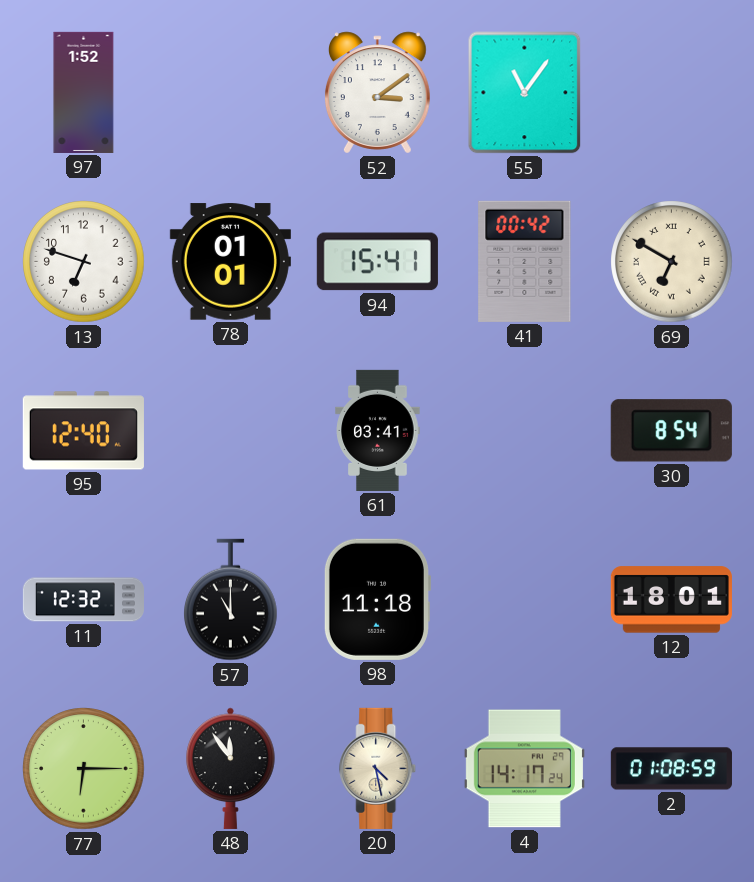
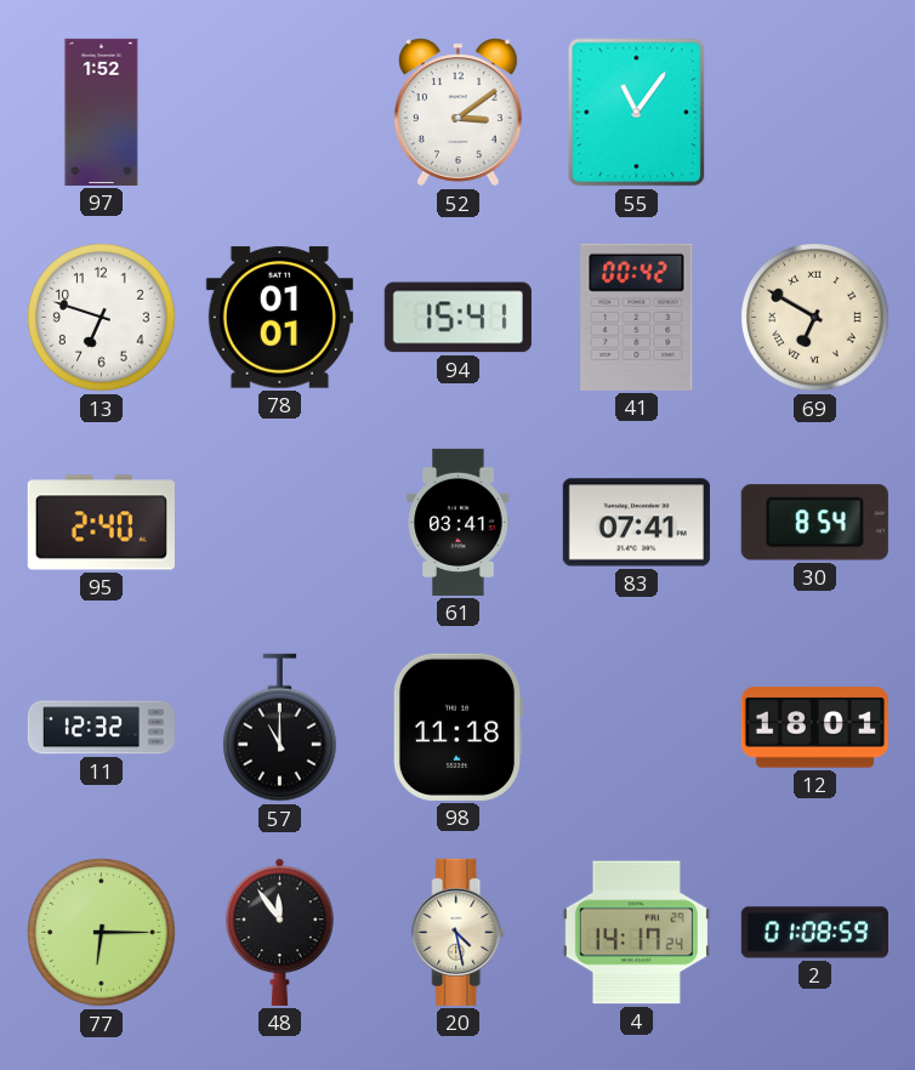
95: 12:40 -> 2:40 (101, 523)
83: none -> 07:41 (636, 523)
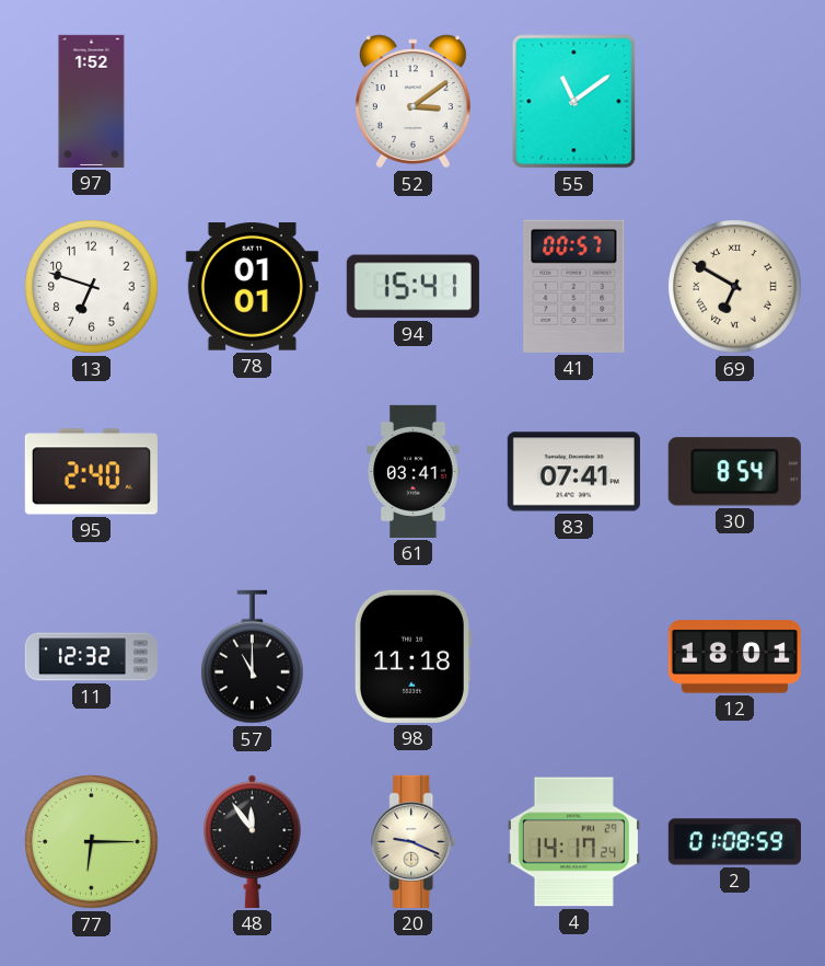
55: 11:06 -> 11:09 (574, 102)
41: 00:42 -> 00:57 (574, 286)
20: 4:28 -> 9:19 (414, 841)
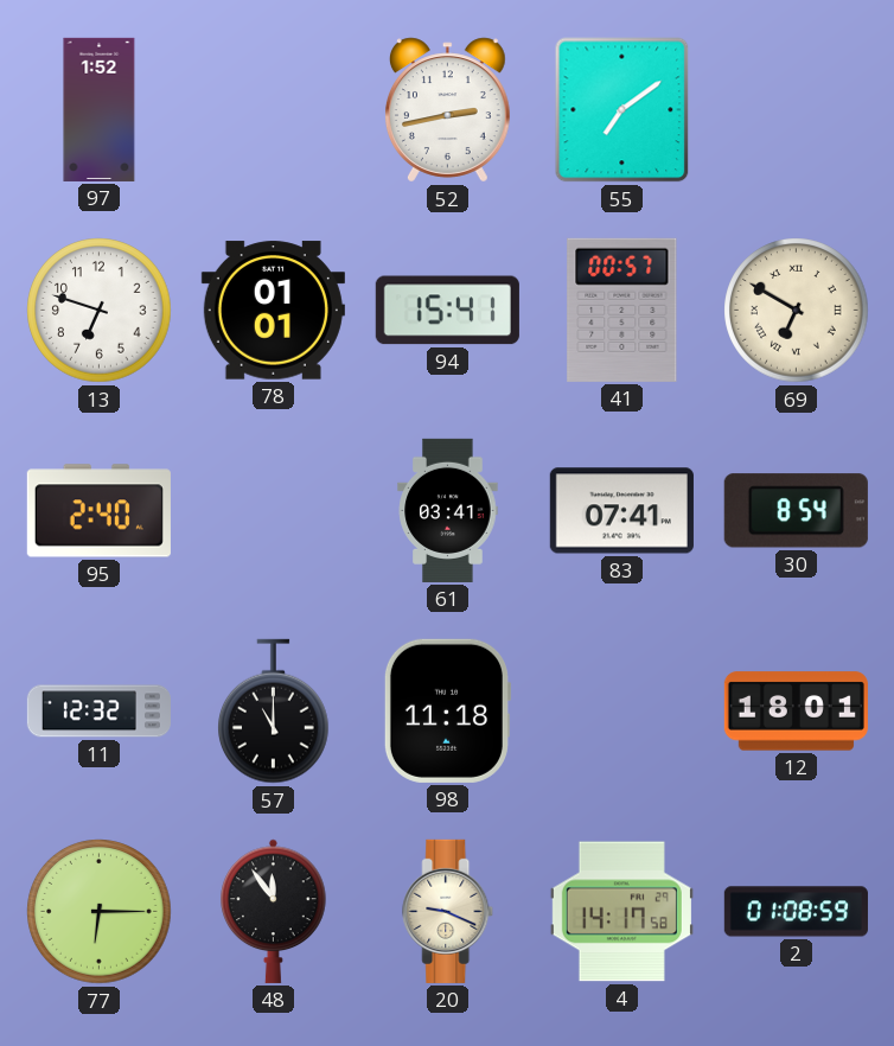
52: 3:09 -> 2:43 (447, 110)
55: 11:09 -> 7:09 (622, 110)
4: 14:17:24 -> 14:17:58 (621, 912)
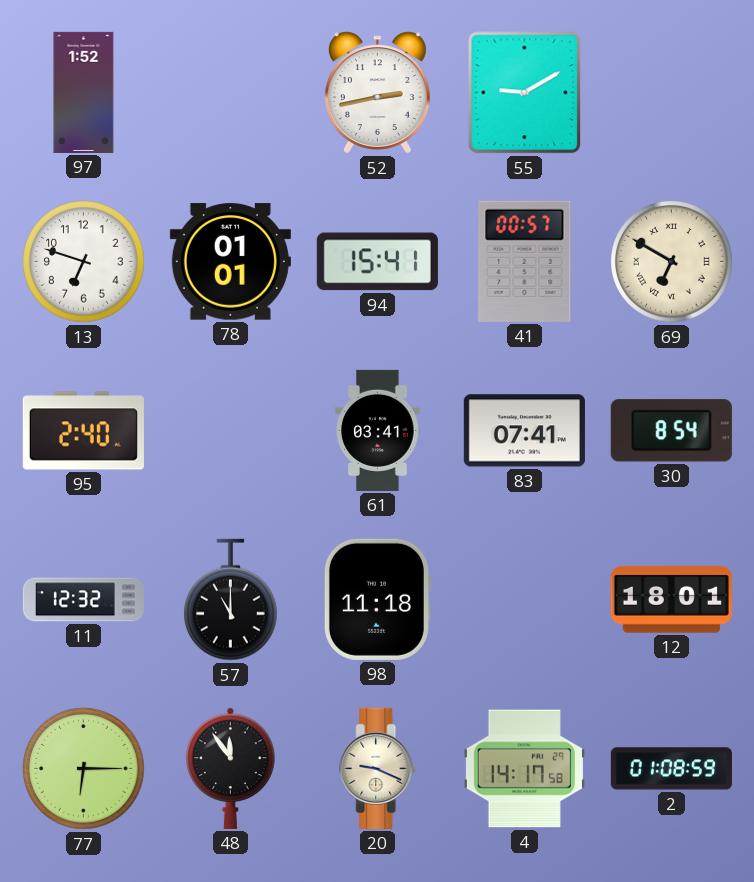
55: 7:09 -> 9:10 (525, 93)
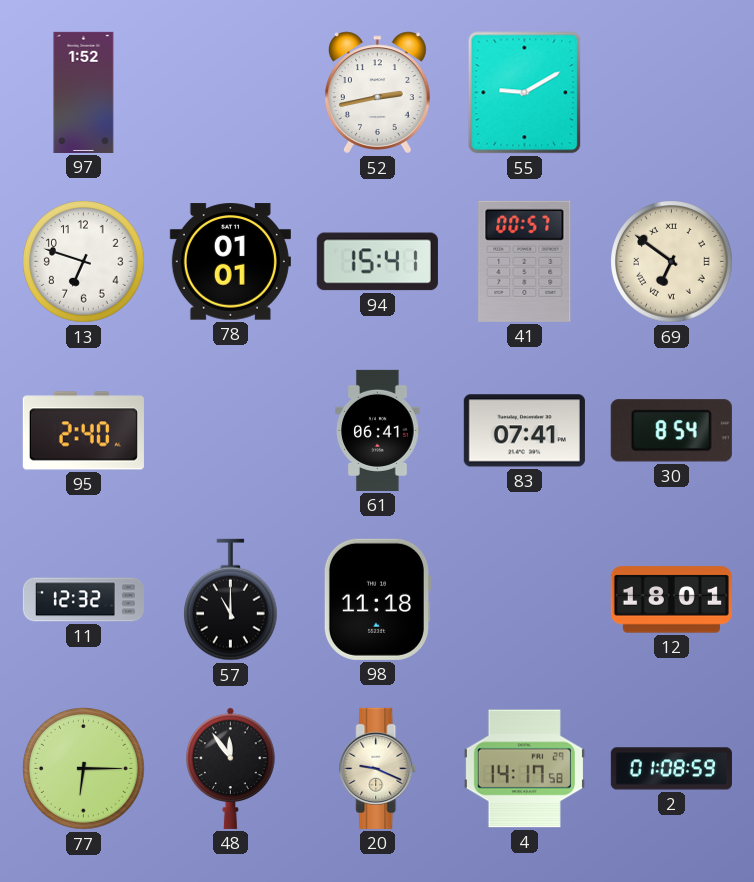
69: 6:50 -> 6:51 (672, 262)
61: 03:41 -> 06:41 (378, 430)
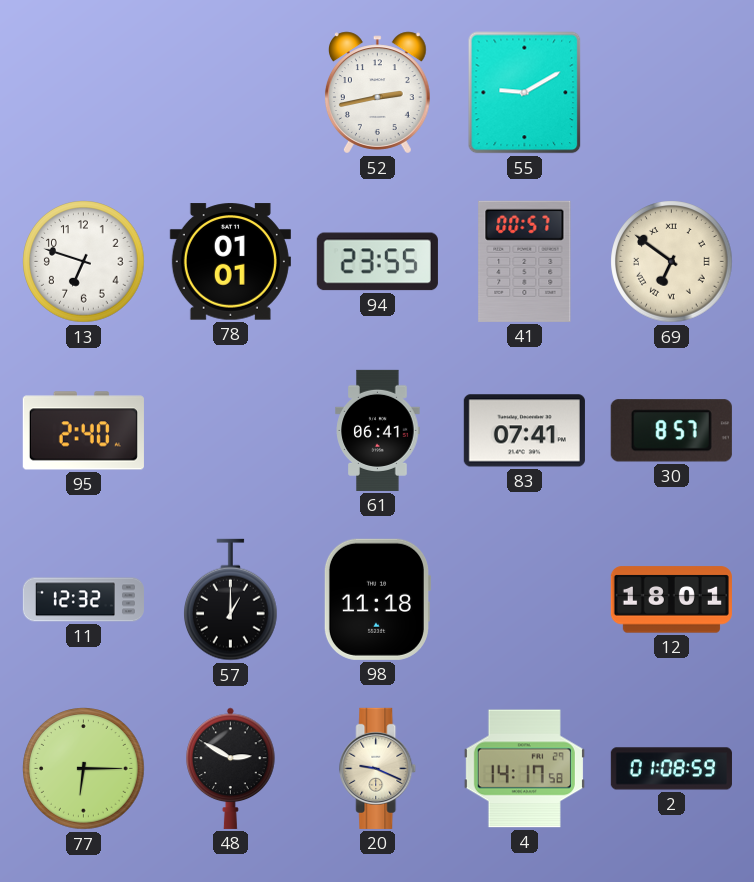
97: 1:52 -> none (84, 92)
94: 15:41 -> 23:55 (377, 262)
30: 8:54 -> 8:57 (671, 431)
57: 11:00 -> 1:00 (231, 600)
48: 11:54 -> 2:50 (231, 768)
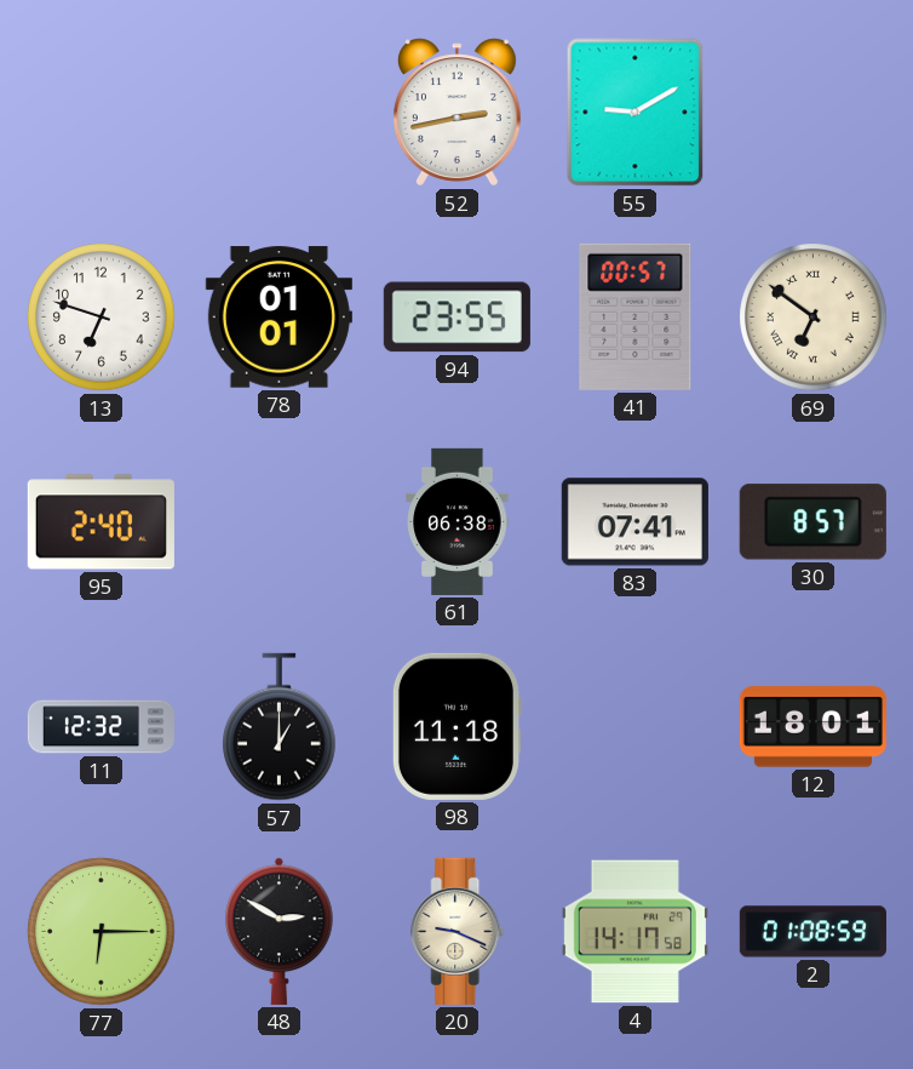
61: 06:41 -> 06:38 (458, 521)
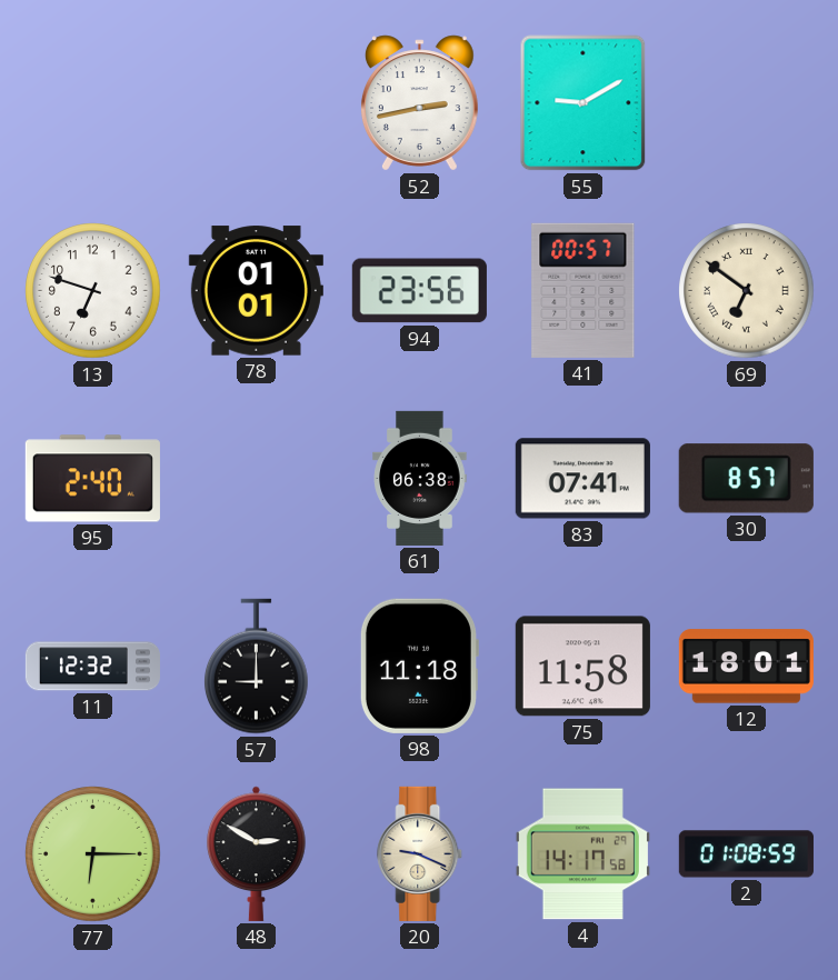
94: 23:55 -> 23:56 (419, 291)
57: 1:00 -> 9:00 (257, 667)
75: none -> 11:58 (582, 667)
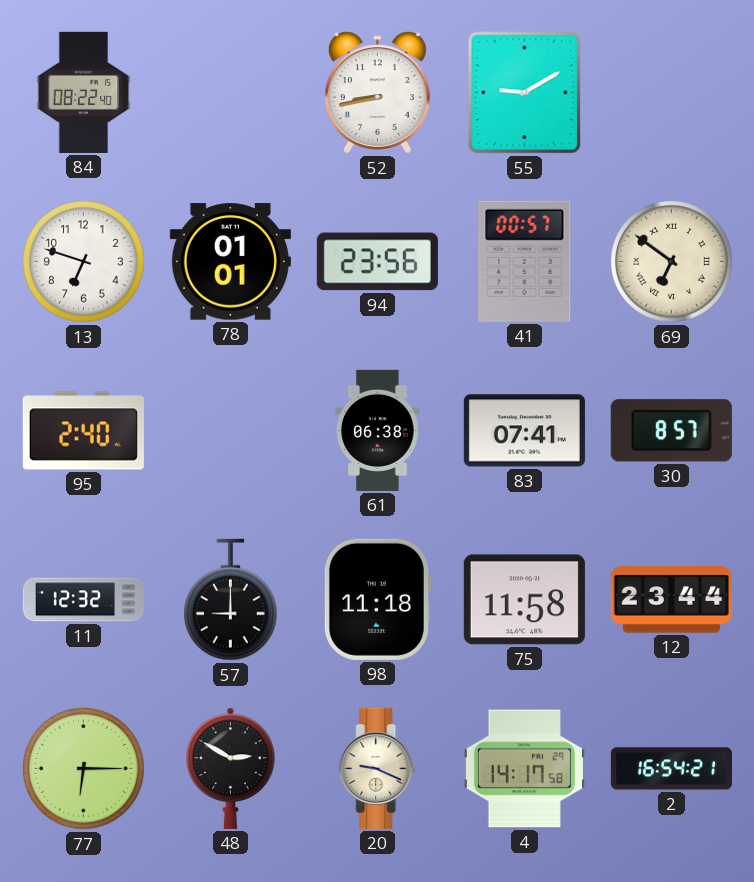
84: none -> 08:22 (84, 92)
52: 2:43 -> 8:43 (377, 93)
12: 18:01 -> 23:44 (671, 600)
2: 01:08 -> 16:54 (671, 769)
